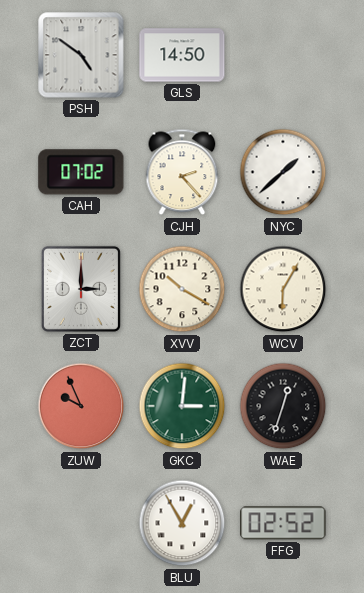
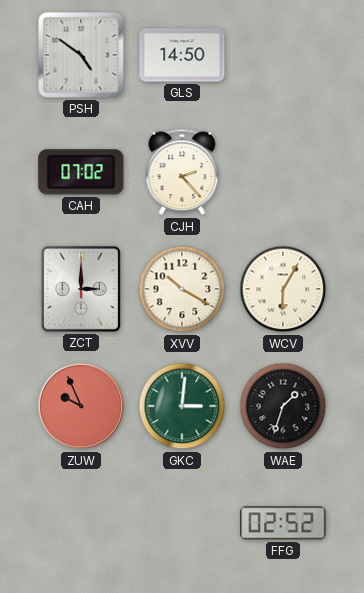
NYC: 1:38 -> none (283, 172)
WAE: 12:33 -> 1:33 (283, 406)
BLU: 12:55 -> none (182, 523)
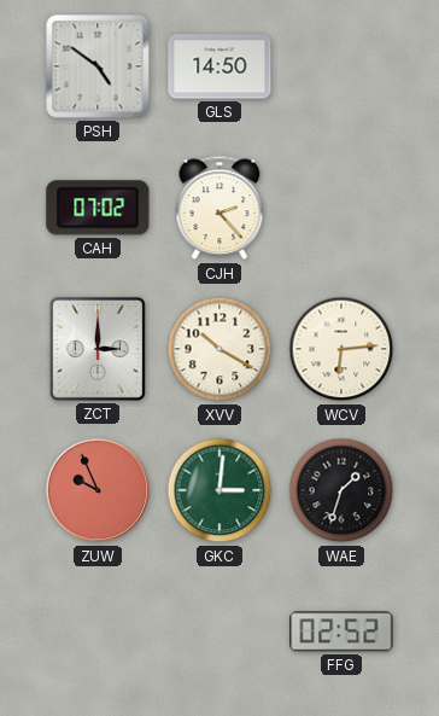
WCV: 6:05 -> 6:14 (341, 349)
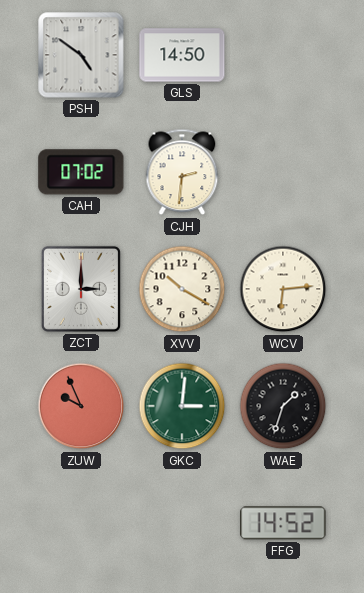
CJH: 2:23 -> 2:31 (182, 172)
FFG: 02:52 -> 14:52 (283, 523)
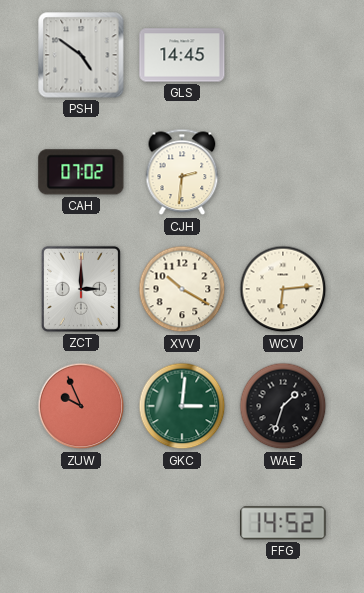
GLS: 14:50 -> 14:45 (182, 55)
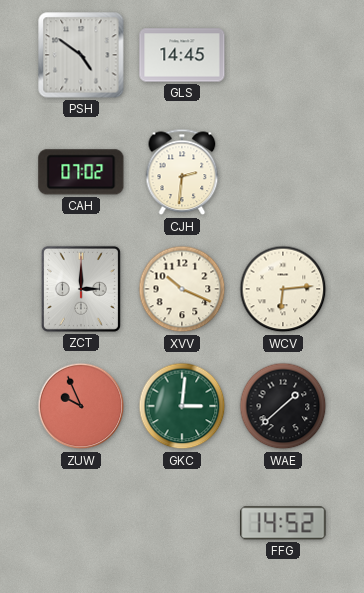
XVV: 10:20 -> 10:19 (182, 289)
WAE: 1:33 -> 1:38 (283, 406)
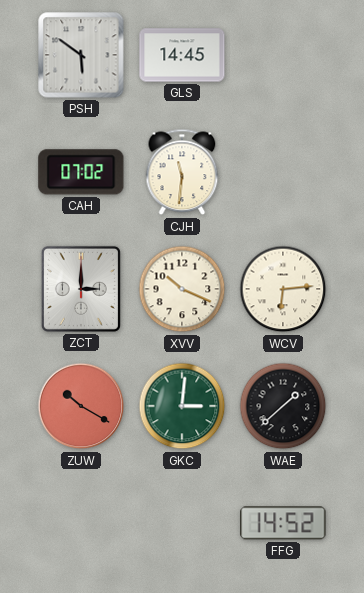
PSH: 4:51 -> 5:51 (81, 55)
CJH: 2:31 -> 11:31 (182, 172)
ZUW: 9:56 -> 10:20 (81, 406)
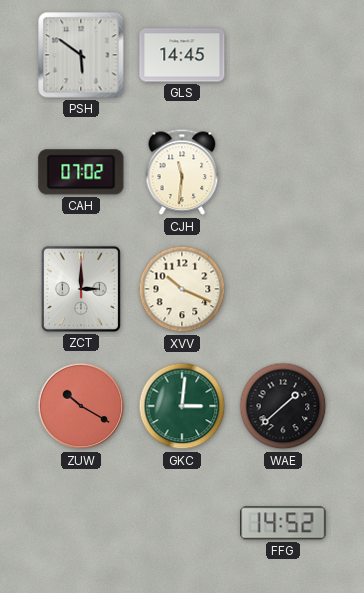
WCV: 6:14 -> none (283, 289)
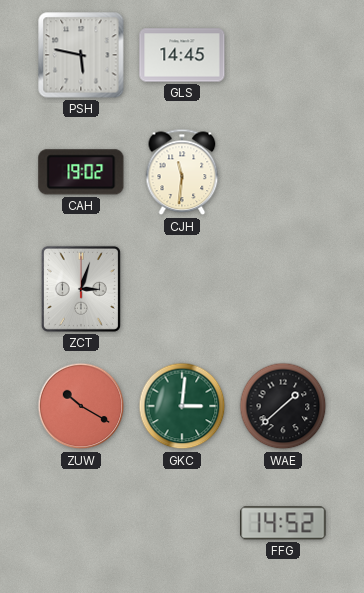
PSH: 5:51 -> 5:47 (81, 55)
CAH: 07:02 -> 19:02 (81, 172)
ZCT: 3:00 -> 3:03 (81, 289)
XVV: 10:19 -> none (182, 289)
